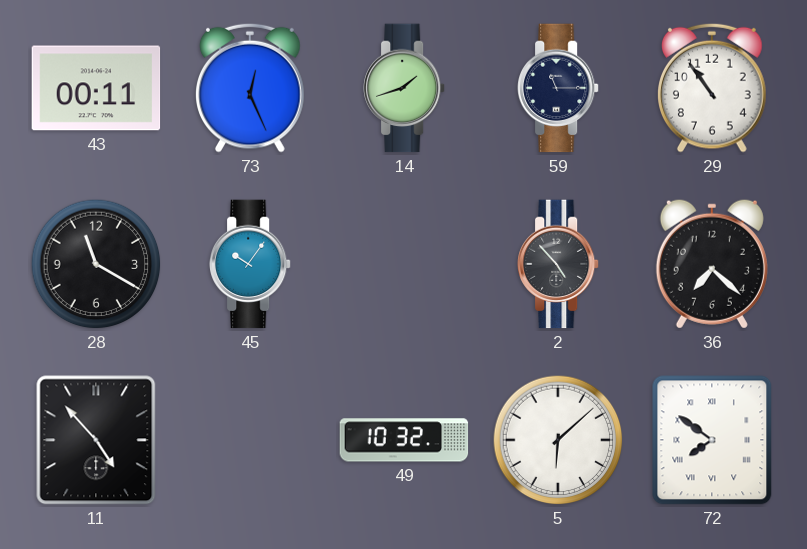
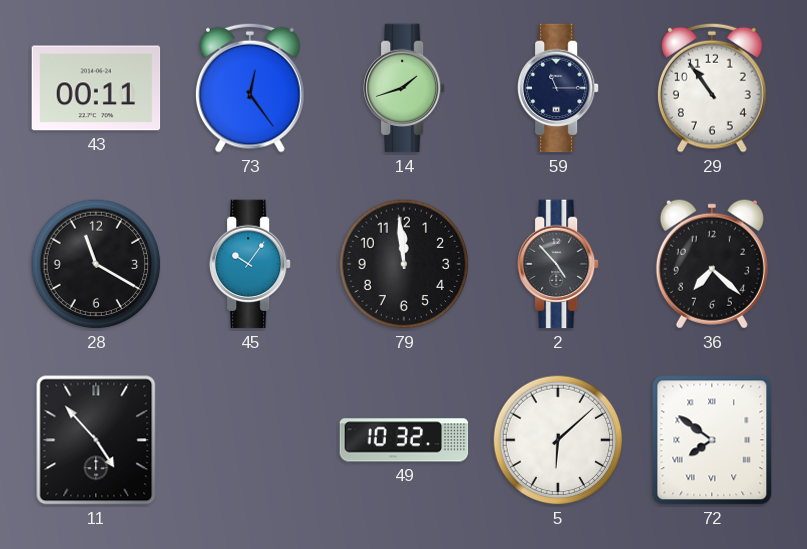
73: 12:26 -> 12:24 (251, 88)
79: none -> 11:59 (404, 264)
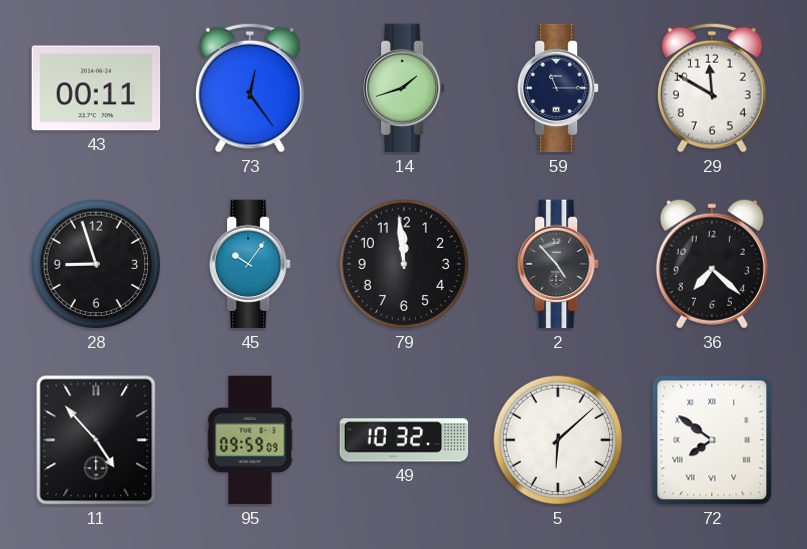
29: 10:54 -> 11:50 (713, 88)
28: 11:20 -> 8:57 (96, 264)
95: none -> 09:59 (250, 440)
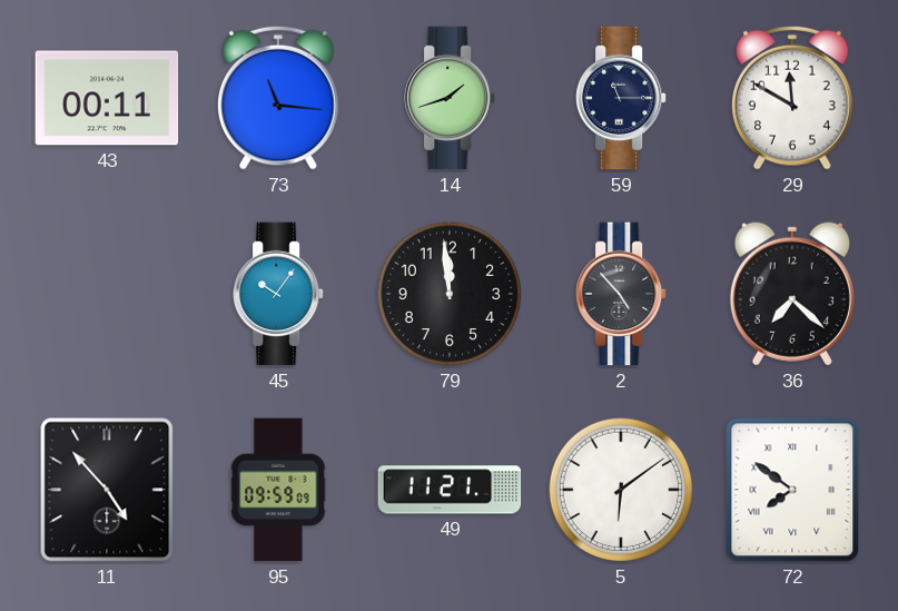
73: 12:24 -> 11:16 (279, 98)
28: 8:57 -> none (96, 264)
49: 10:32 -> 11:21 (450, 490)
5: 6:08 -> 6:09 (621, 490)
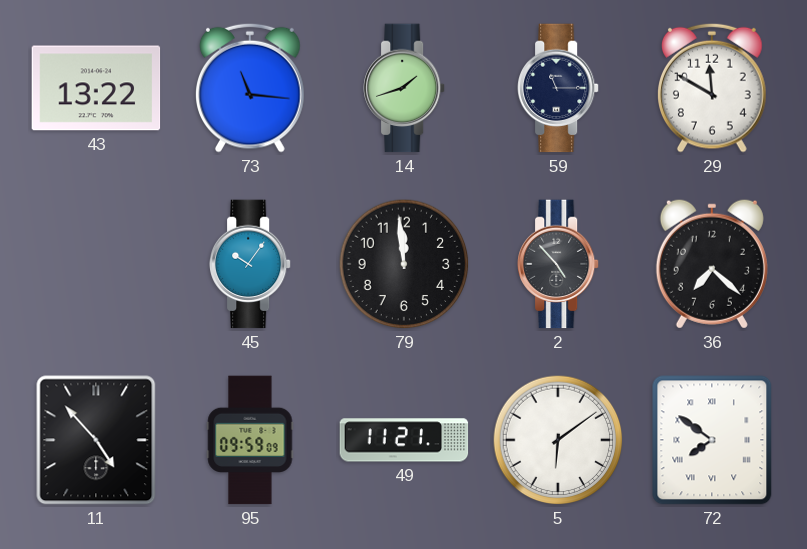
43: 00:11 -> 13:22 (96, 88)
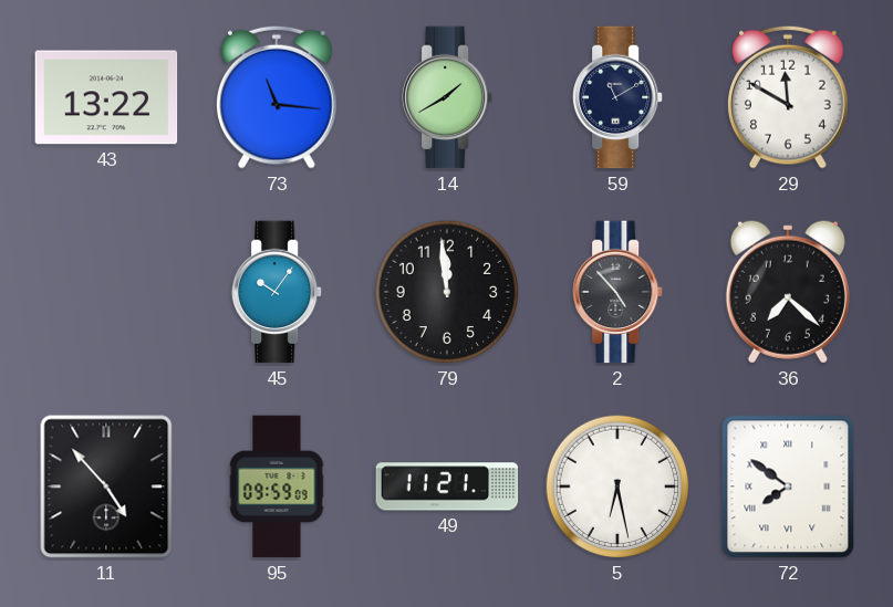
14: 1:42 -> 1:40 (448, 97)
59: 11:15 -> 11:10 (619, 97)
5: 6:09 -> 6:28 (617, 486)
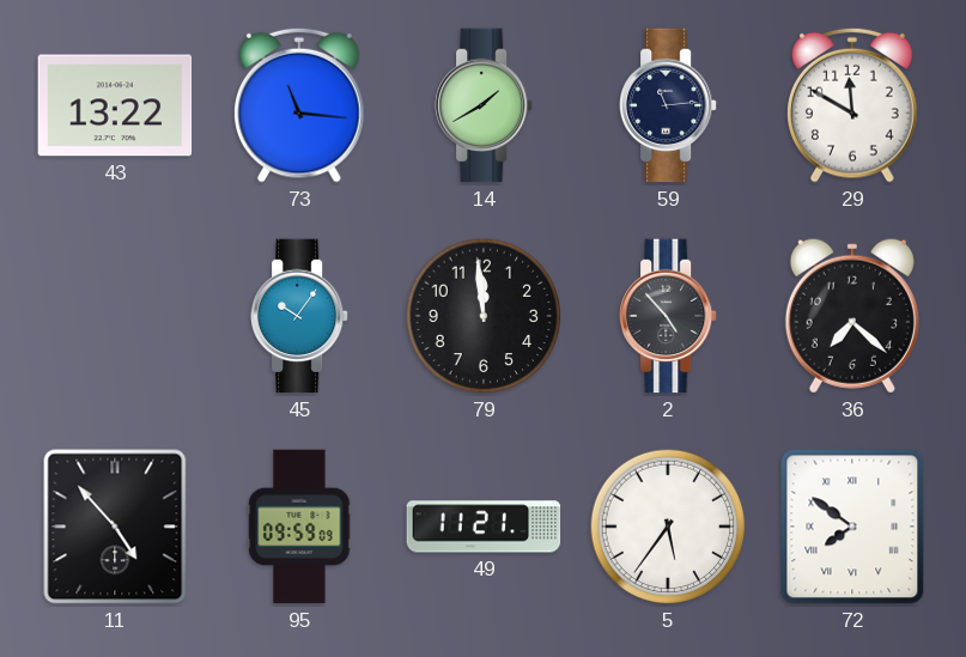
59: 11:10 -> 11:14 (669, 105)
5: 6:28 -> 5:36 (668, 527)
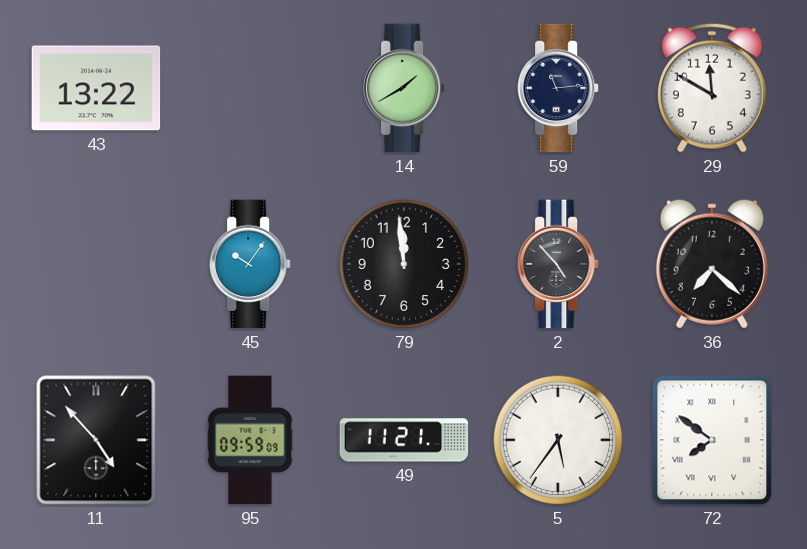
73: 11:16 -> none (300, 105)
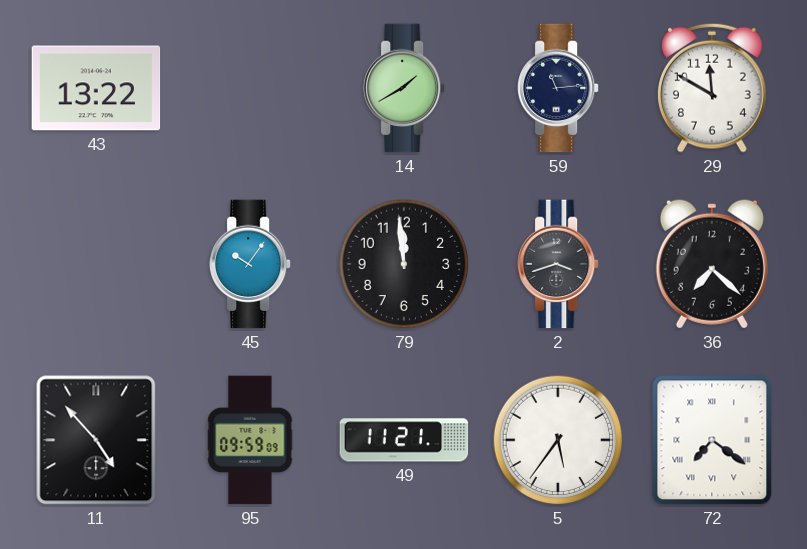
2: 4:53 -> 3:42 (559, 264)
72: 7:51 -> 7:21 (712, 440)
